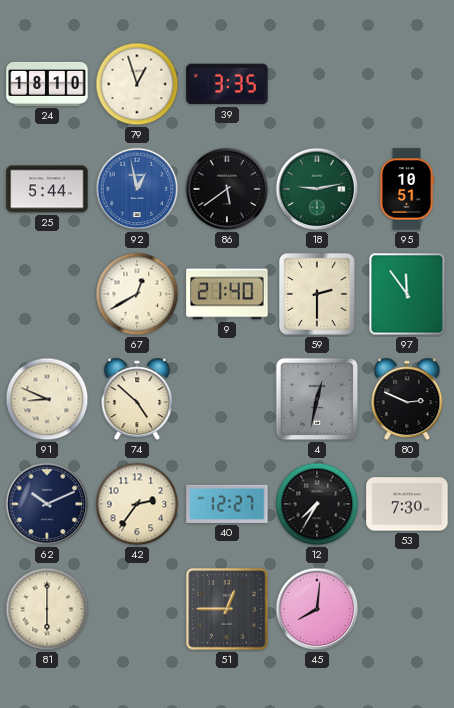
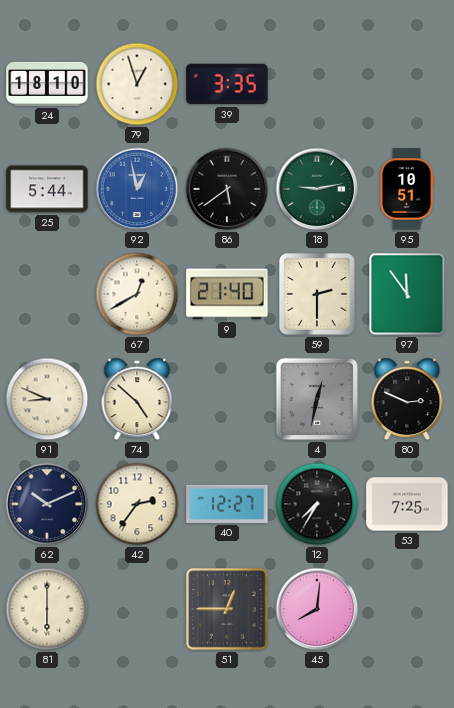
53: 7:30 -> 7:25 (407, 504)
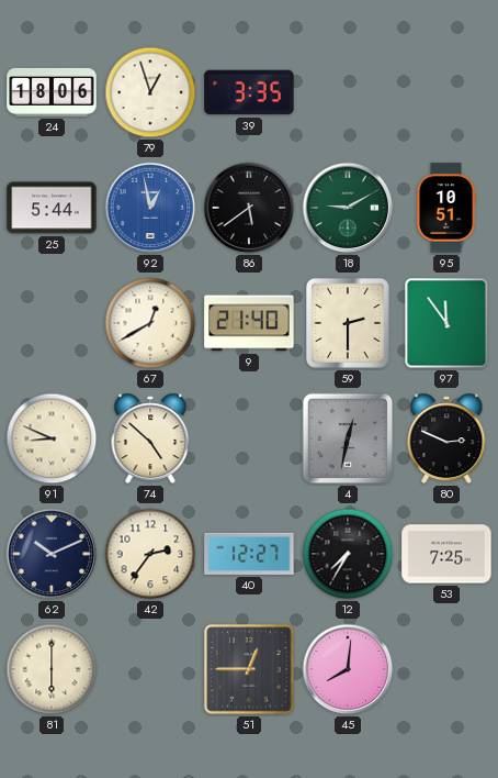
24: 18:10 -> 18:06 (52, 92)
18: 9:13 -> 9:10 (348, 208)
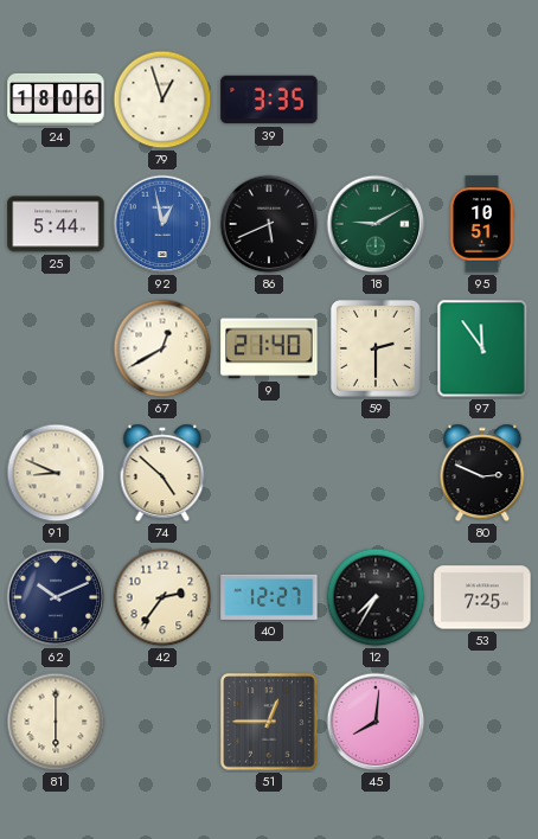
86: 5:39 -> 5:41 (269, 224)
4: 12:32 -> none (348, 438)
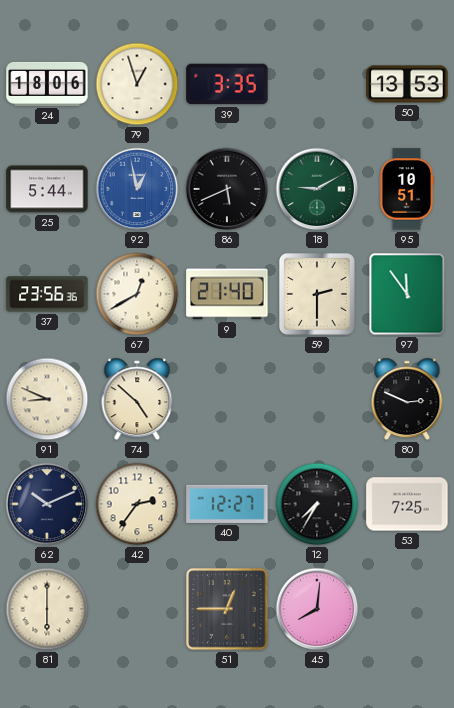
50: none -> 13:53 (407, 84)
37: none -> 23:56 (47, 294)
